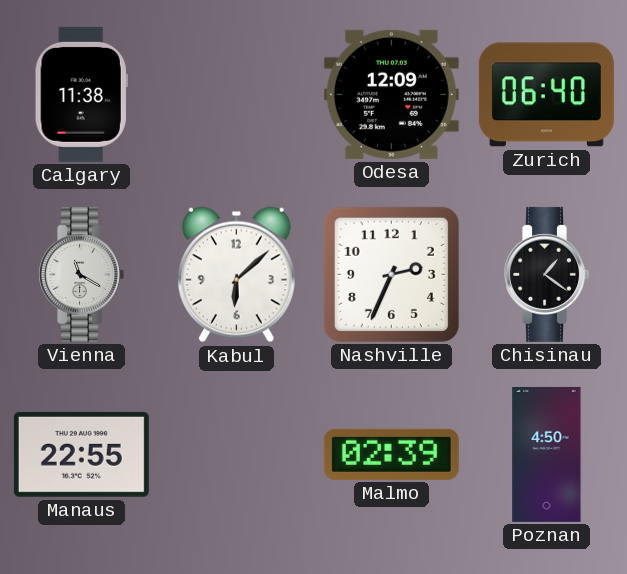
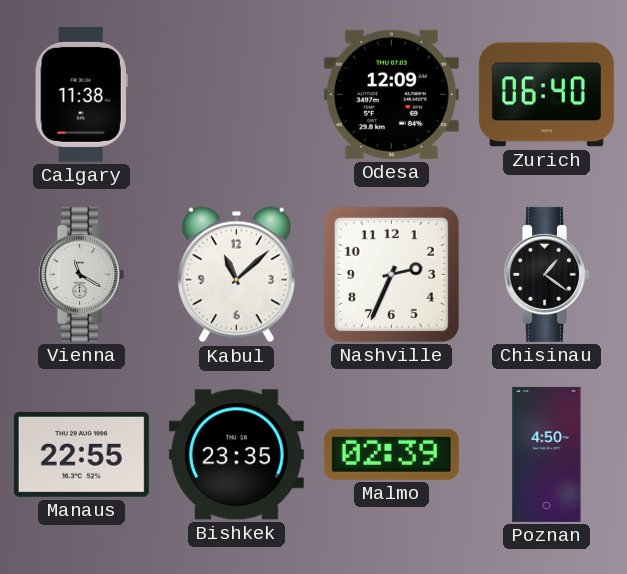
Kabul: 6:08 -> 11:08 (236, 275)
Bishkek: none -> 23:35 (236, 455)
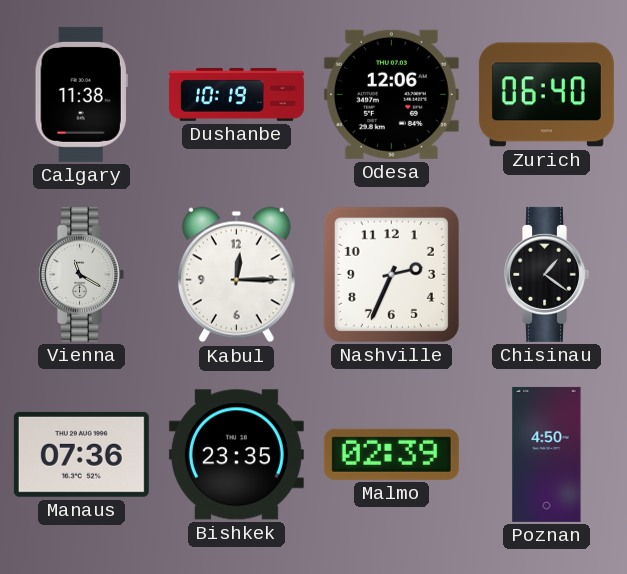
Dushanbe: none -> 10:19 (236, 94)
Odesa: 12:09 -> 12:06 (391, 94)
Kabul: 11:08 -> 12:15 (236, 275)
Manaus: 22:55 -> 07:36 (81, 454)
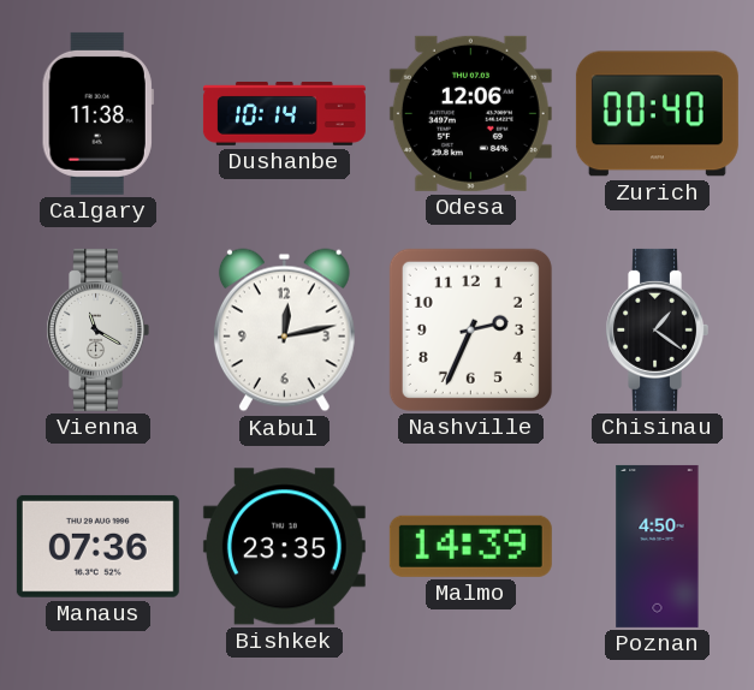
Dushanbe: 10:19 -> 10:14 (284, 113)
Zurich: 06:40 -> 00:40 (657, 114)
Kabul: 12:15 -> 12:13 (284, 331)
Malmo: 02:39 -> 14:39 (470, 546)
